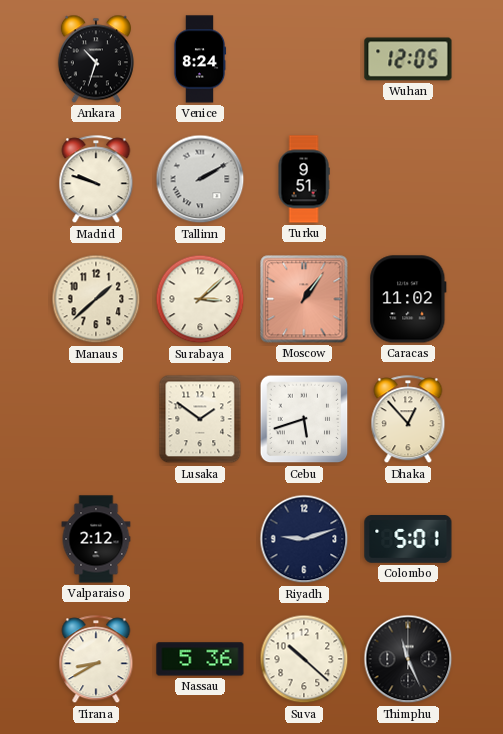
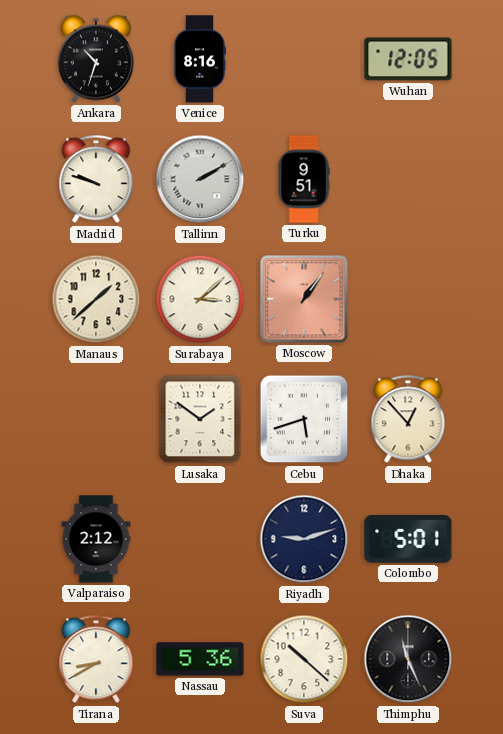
Venice: 8:24 -> 8:16 (200, 59)
Caracas: 11:02 -> none (408, 299)
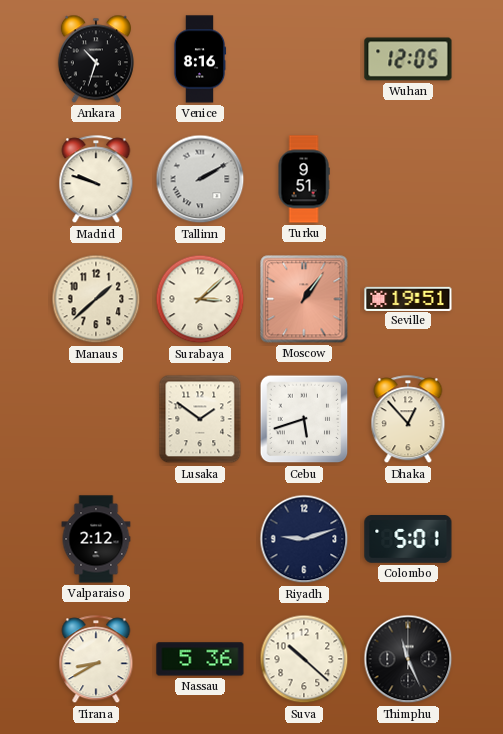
Seville: none -> 19:51 (408, 298)
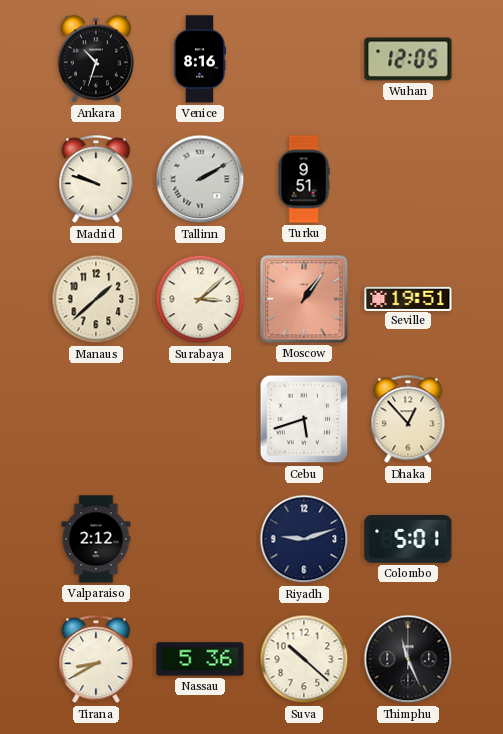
Lusaka: 1:51 -> none (200, 419)
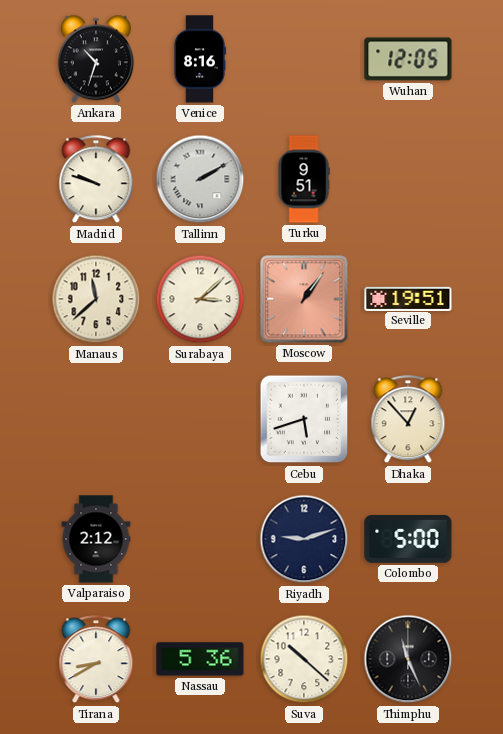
Manaus: 1:38 -> 11:38 (96, 299)
Colombo: 5:01 -> 5:00 (408, 540)
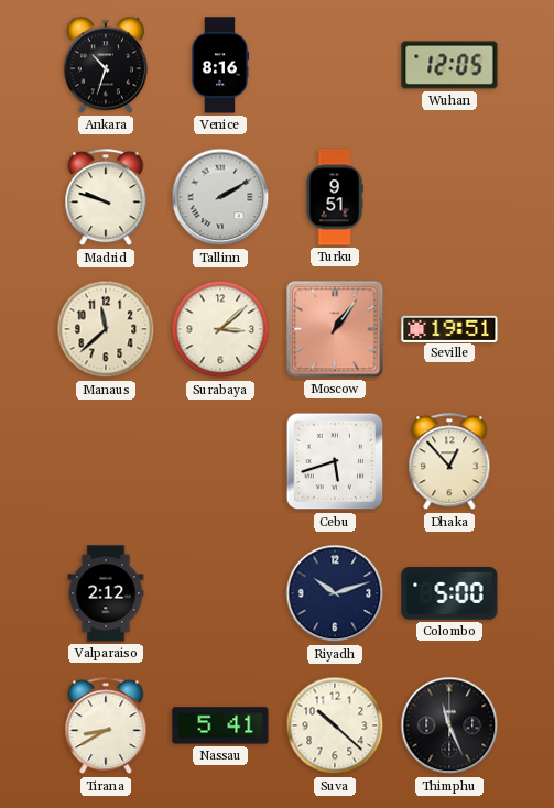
Riyadh: 9:12 -> 10:12 (335, 593)
Nassau: 5:36 -> 5:41 (220, 725)
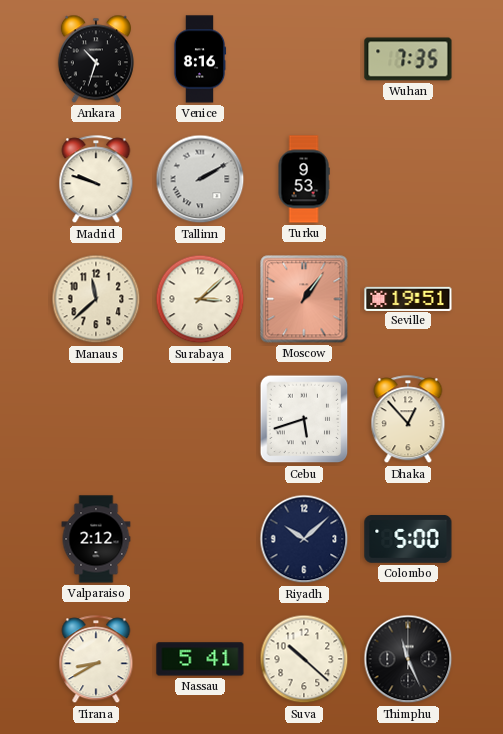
Wuhan: 12:05 -> 7:35 (408, 59)
Turku: 9:51 -> 9:53 (304, 179)
Riyadh: 10:12 -> 10:08 (304, 539)
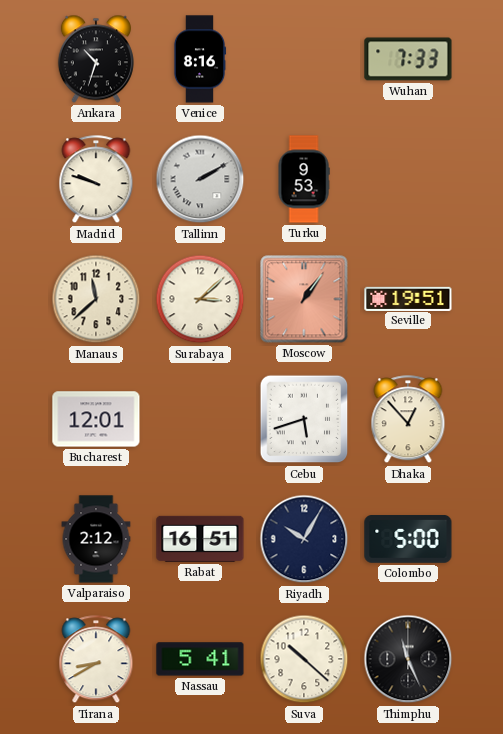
Wuhan: 7:35 -> 7:33 (408, 59)
Bucharest: none -> 12:01 (96, 419)
Rabat: none -> 16:51 (200, 539)
Riyadh: 10:08 -> 10:05 (304, 539)
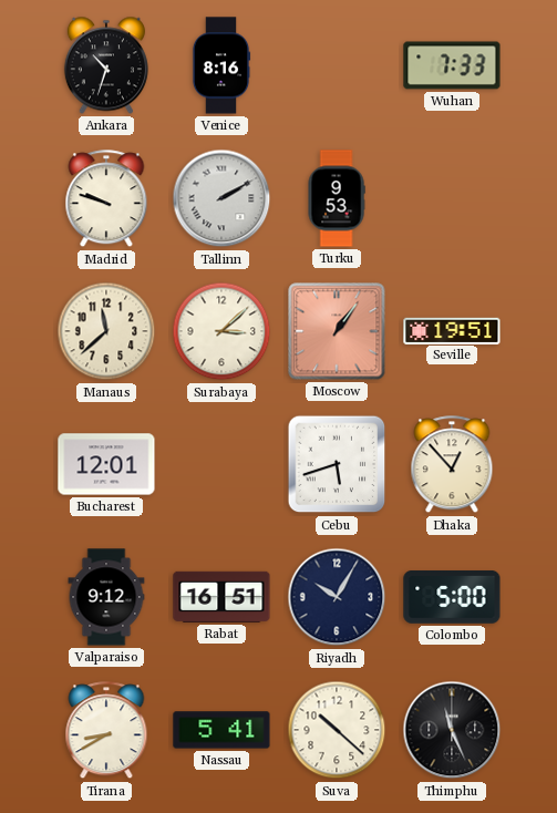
Valparaiso: 2:12 -> 9:12 (106, 597)
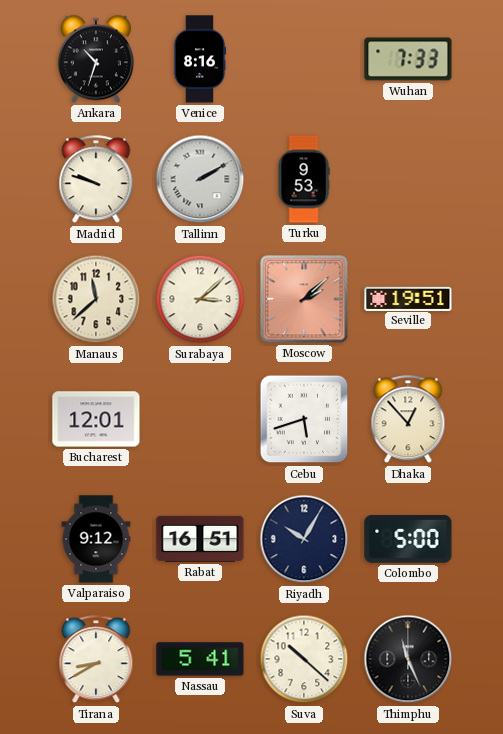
Moscow: 1:06 -> 2:08 (304, 299)
